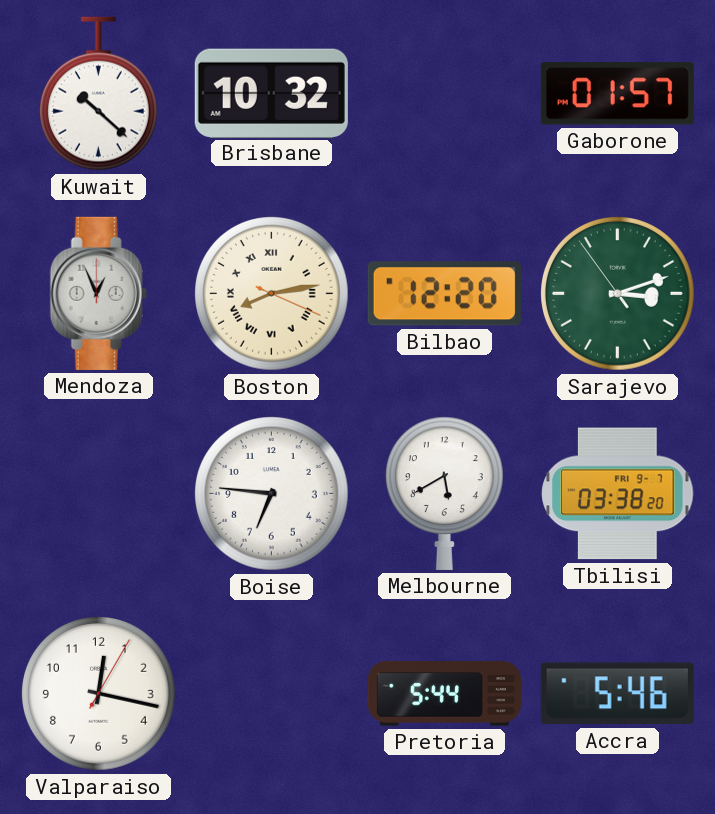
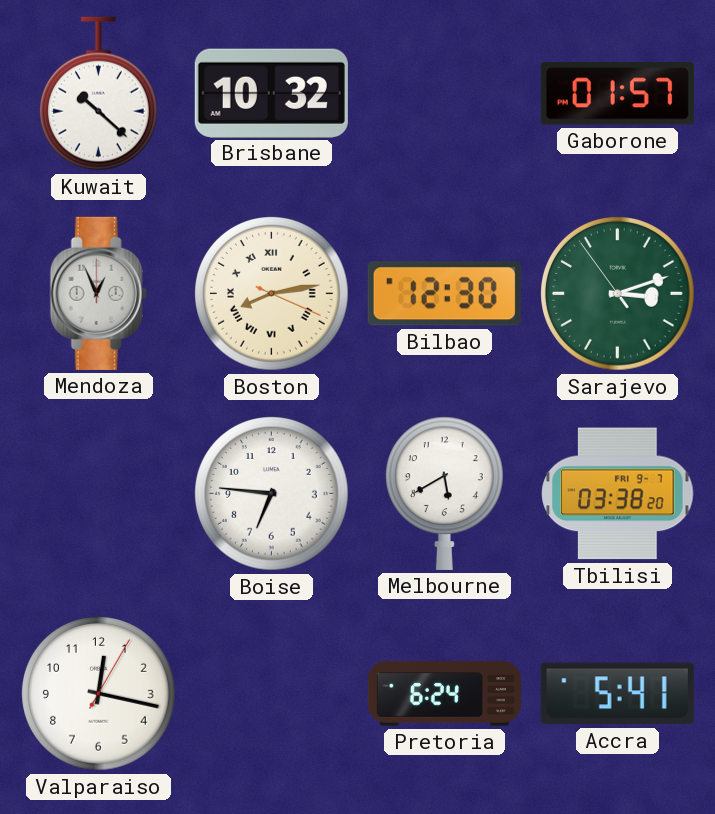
Bilbao: 12:20 -> 12:30 (444, 294)
Pretoria: 5:44 -> 6:24 (444, 694)
Accra: 5:46 -> 5:41 (617, 694)
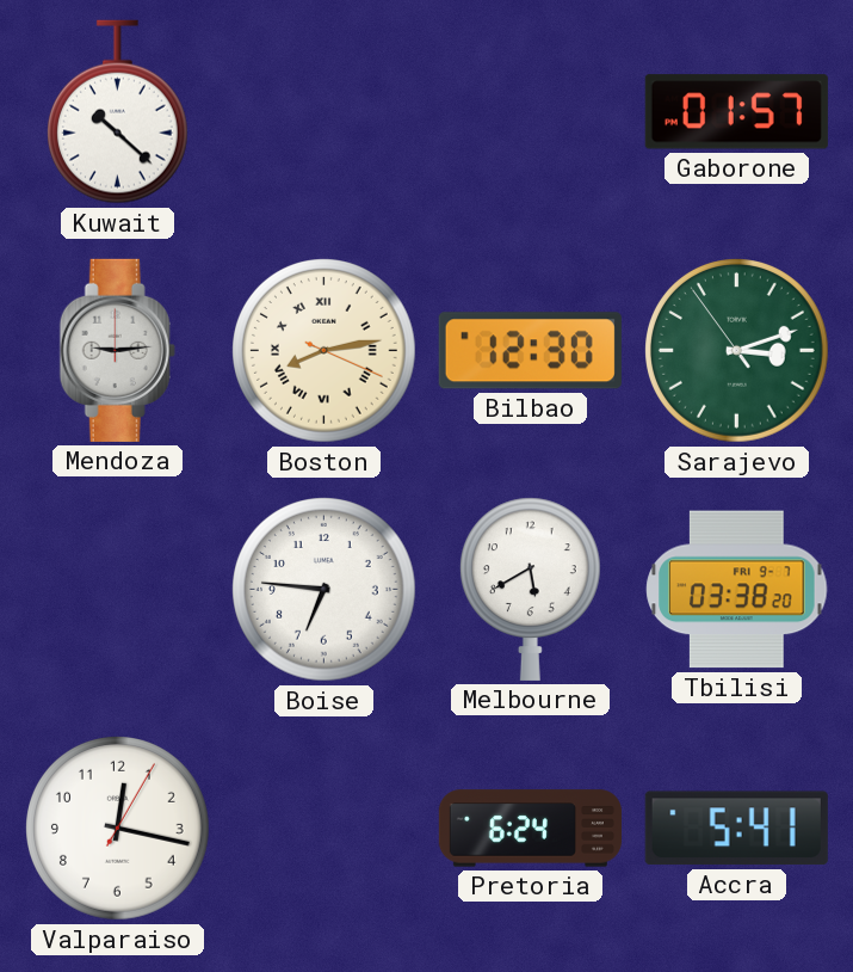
Brisbane: 10:32 -> none (271, 93)
Mendoza: 12:56 -> 9:14 (117, 350)
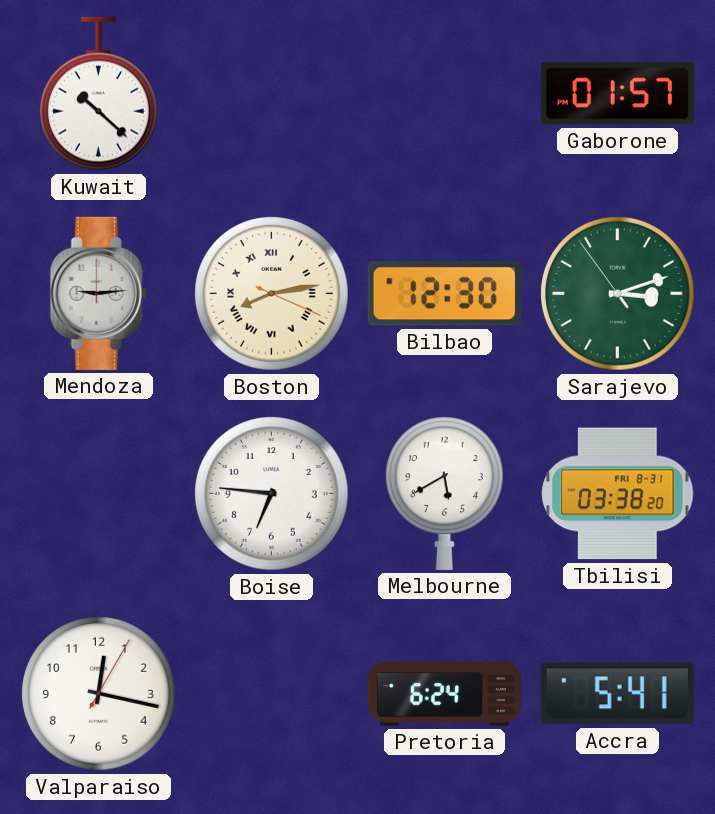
Tbilisi date: FRI 9-7 -> FRI 8-31 (618, 494)
